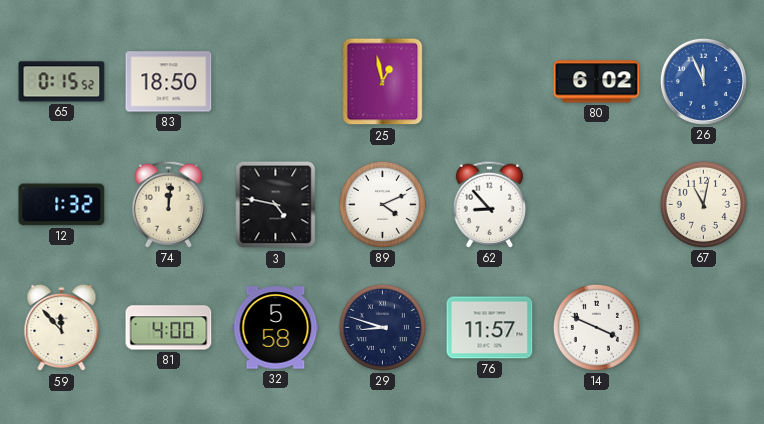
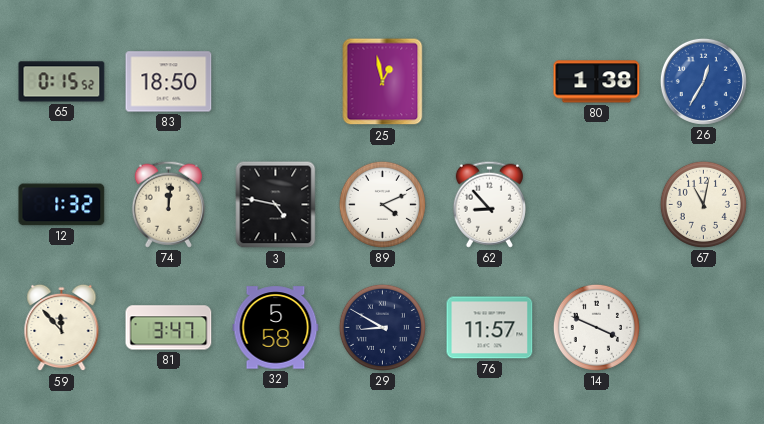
80: 6:02 -> 1:38 (597, 82)
26: 11:56 -> 12:35 (703, 81)
81: 4:00 -> 3:47 (169, 328)
29: 8:48 -> 8:50 (382, 327)
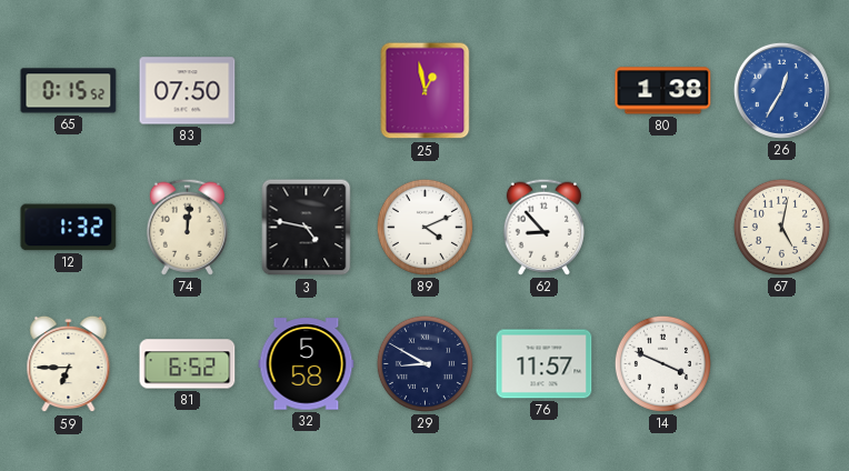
83: 18:50 -> 07:50 (188, 91)
67: 11:02 -> 5:02 (781, 227)
59: 11:53 -> 6:45 (69, 364)
81: 3:47 -> 6:52 (188, 364)
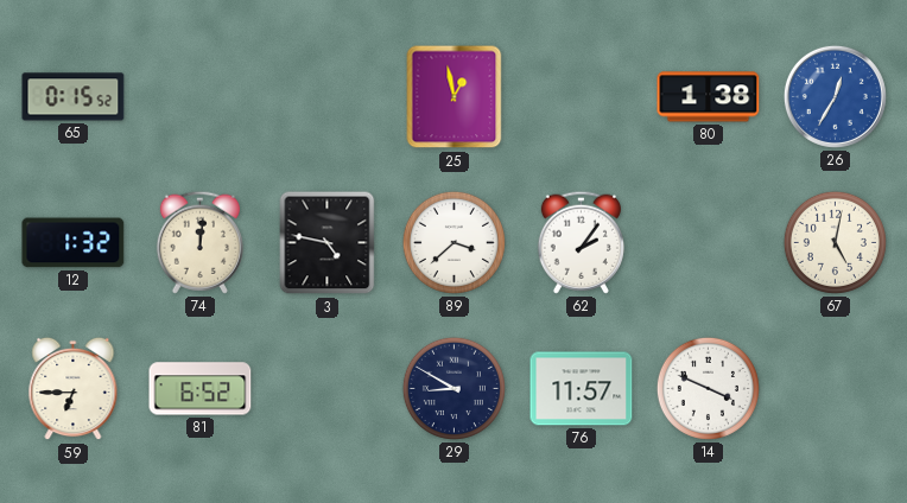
83: 07:50 -> none (188, 91)
89: 4:11 -> 3:38 (453, 242)
62: 8:53 -> 2:06 (581, 242)
32: 5:58 -> none (307, 364)
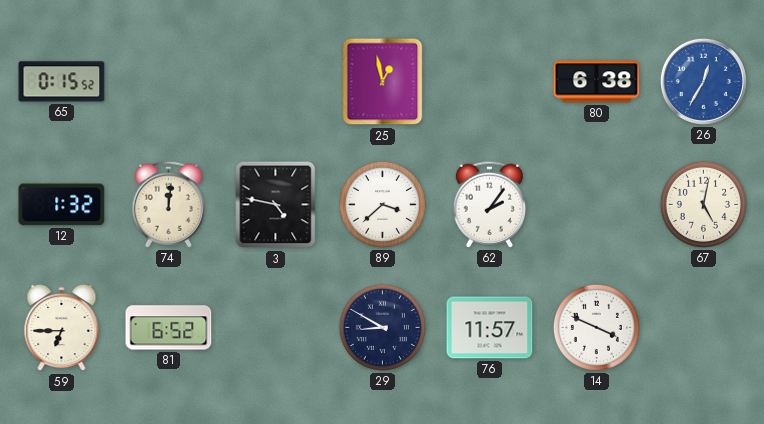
80: 1:38 -> 6:38 (597, 82)
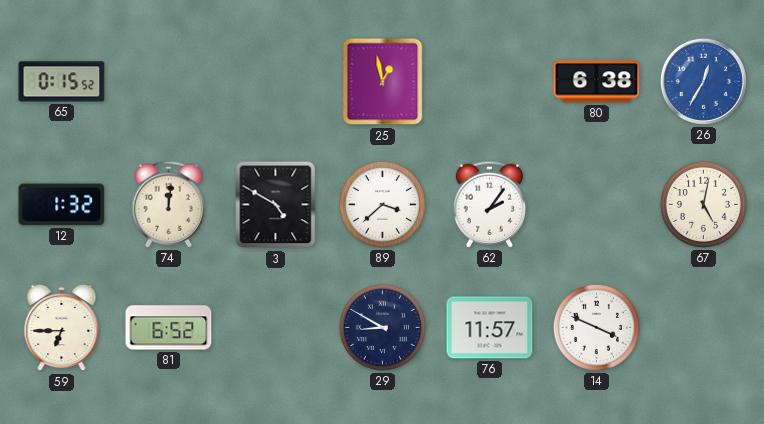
3: 4:47 -> 4:50 (276, 205)
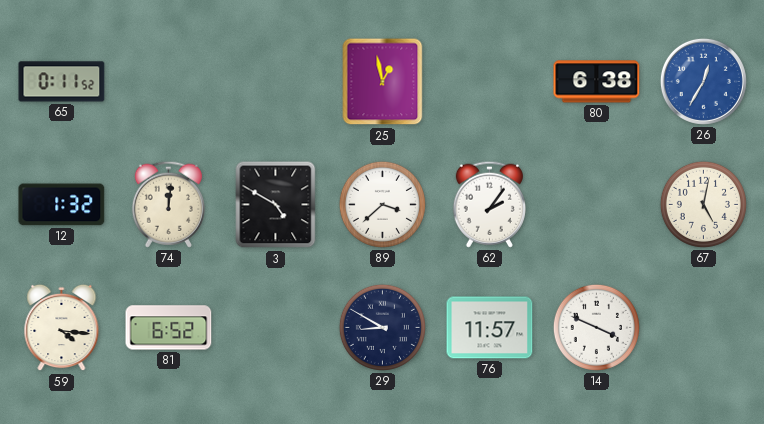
65: 0:15 -> 0:11 (62, 82)
59: 6:45 -> 4:16 (62, 328)
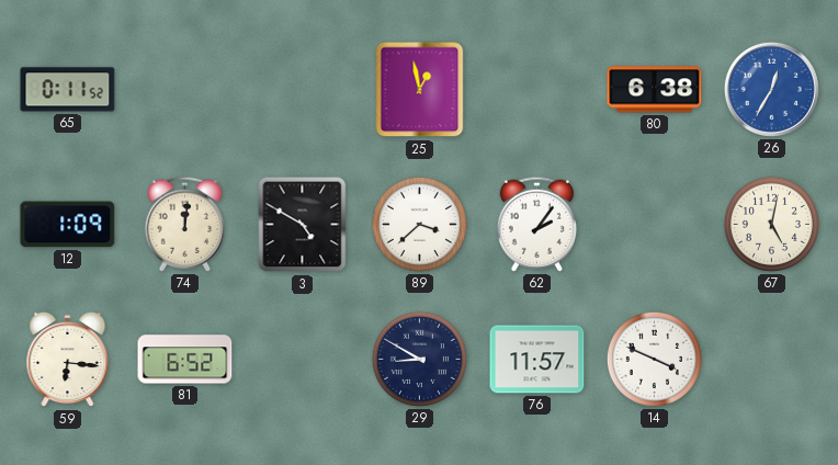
12: 1:32 -> 1:09 (68, 225)
59: 4:16 -> 6:16 (68, 360)
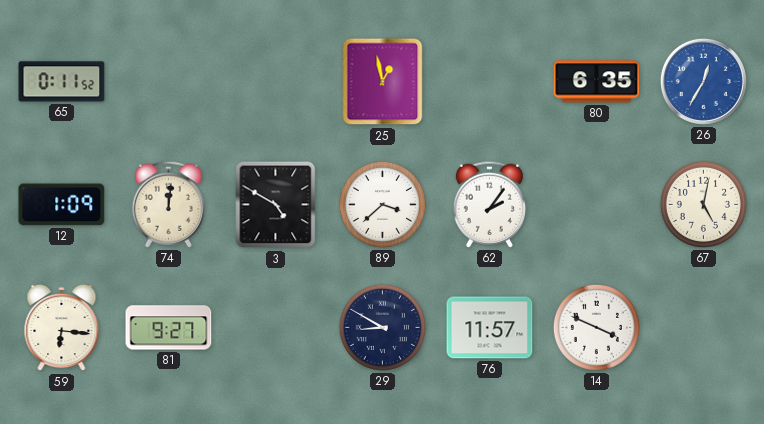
80: 6:38 -> 6:35 (597, 82)
81: 6:52 -> 9:27 (169, 328)
